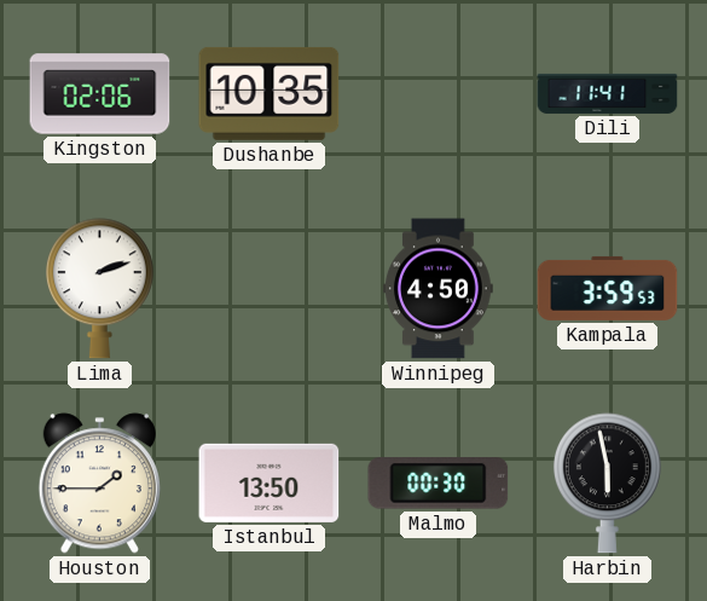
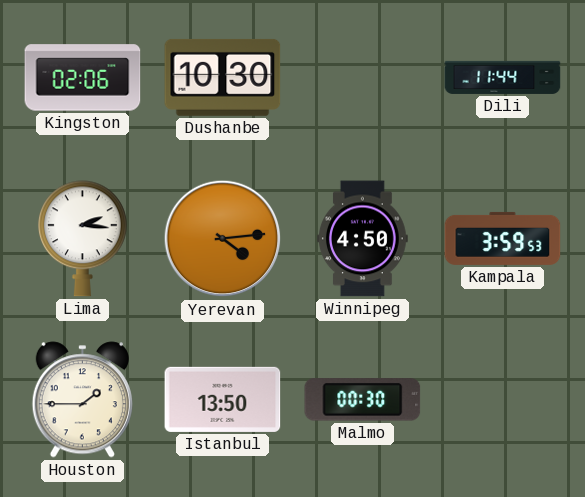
Dushanbe: 10:35 -> 10:30 (223, 77)
Dili: 11:41 -> 11:44 (503, 77)
Lima: 2:12 -> 2:16 (82, 239)
Yerevan: none -> 4:14 (223, 239)
Harbin: 5:58 -> none (607, 484)
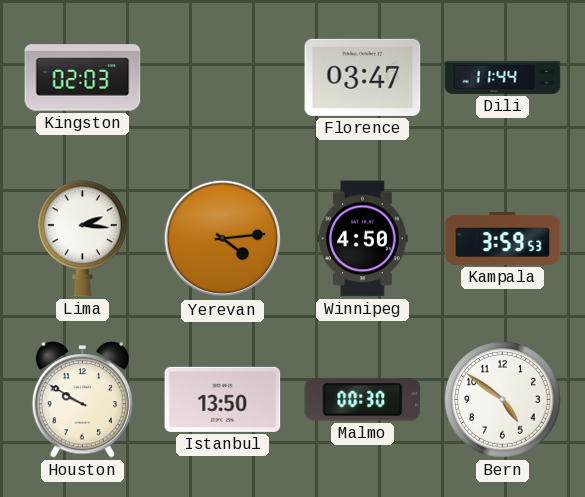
Kingston: 02:06 -> 02:03 (83, 78)
Dushanbe: 10:30 -> none (223, 77)
Florence: none -> 03:47 (363, 77)
Houston: 1:45 -> 9:50 (82, 400)
Bern: none -> 4:51 (503, 400)
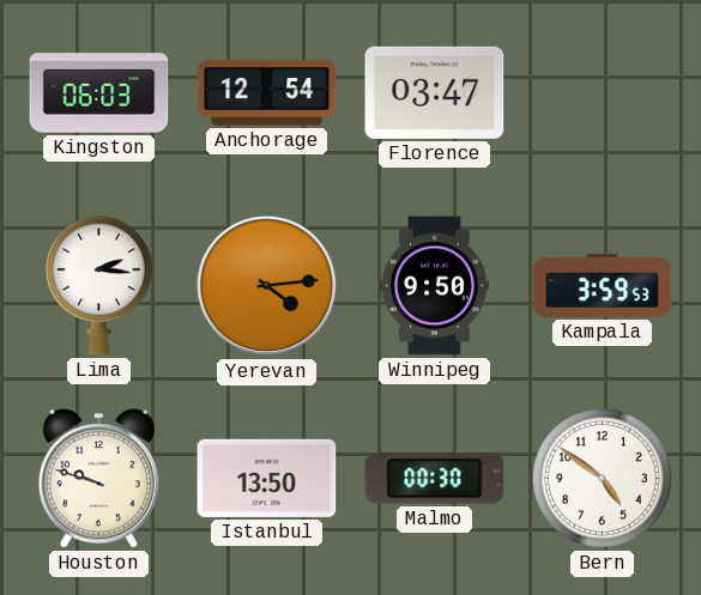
Kingston: 02:03 -> 06:03 (99, 93)
Anchorage: none -> 12:54 (267, 93)
Dili: 11:44 -> none (503, 77)
Winnipeg: 4:50 -> 9:50 (435, 286)
Houston: 9:50 -> 9:48 (98, 479)
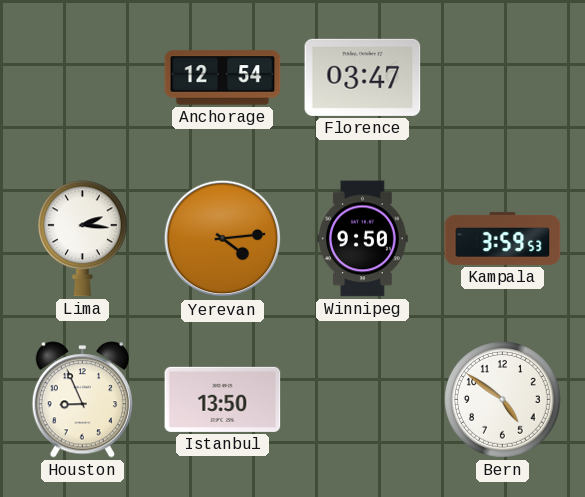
Kingston: 06:03 -> none (99, 93)
Houston: 9:48 -> 8:56 (82, 400)
Malmo: 00:30 -> none (435, 479)
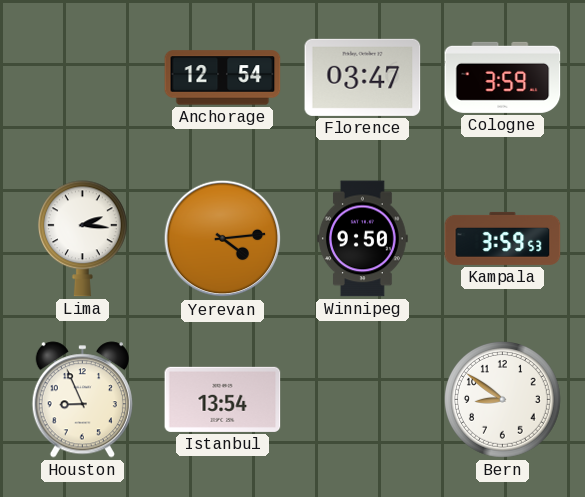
Cologne: none -> 3:59 (503, 77)
Istanbul: 13:50 -> 13:54 (223, 399)
Bern: 4:51 -> 8:51 (503, 400)
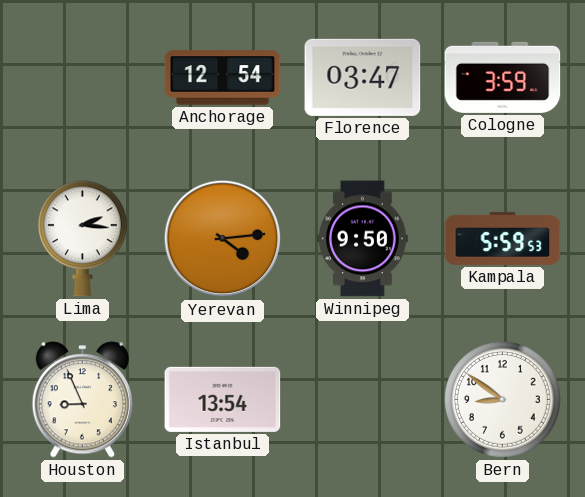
Kampala: 3:59 -> 5:59 (503, 238)
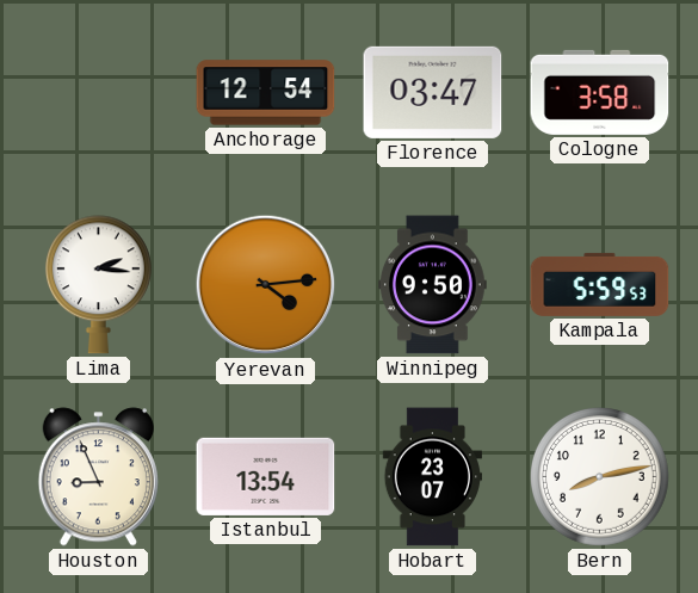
Cologne: 3:59 -> 3:58 (600, 92)
Hobart: none -> 23:07 (432, 477)
Bern: 8:51 -> 8:13 (600, 477)
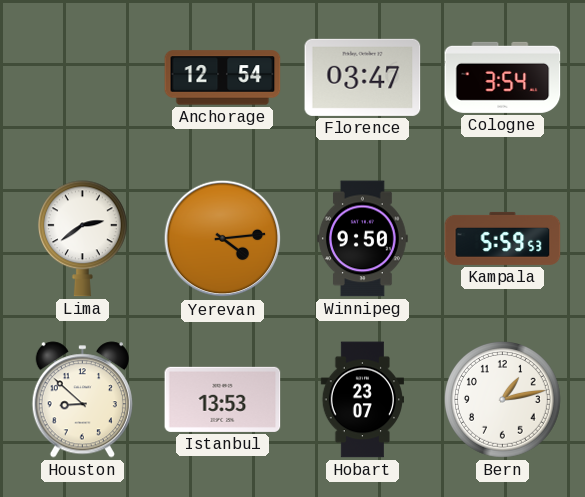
Cologne: 3:58 -> 3:54 (503, 77)
Lima: 2:16 -> 2:39 (82, 239)
Houston: 8:56 -> 8:52 (82, 400)
Istanbul: 13:54 -> 13:53 (223, 399)
Bern: 8:13 -> 1:13 (503, 400)
